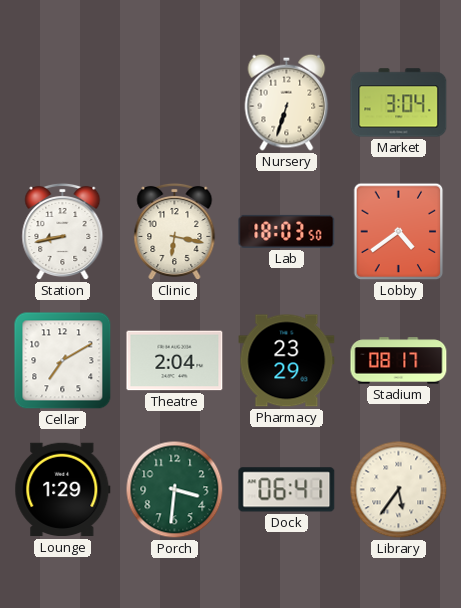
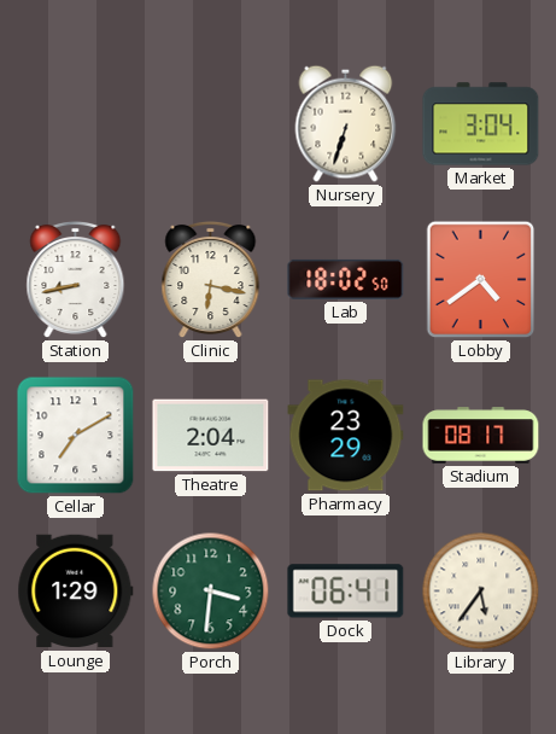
Lab: 18:03 -> 18:02 (346, 279)
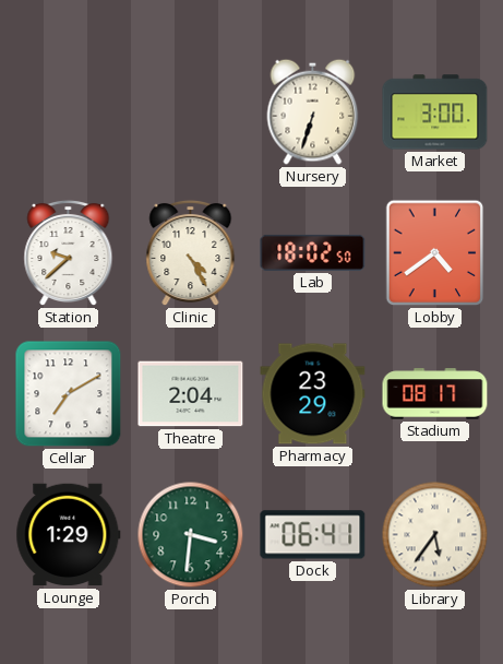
Market: 3:04 -> 3:00 (435, 112)
Station: 8:43 -> 9:38 (69, 253)
Clinic: 6:17 -> 4:25 (191, 253)
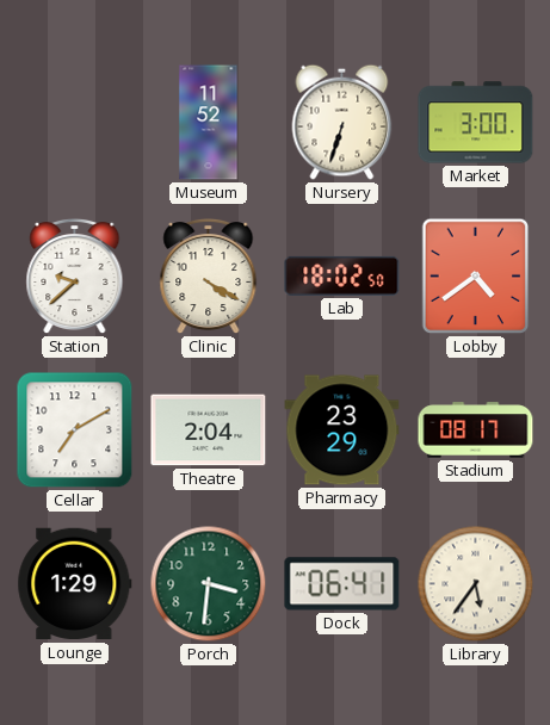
Museum: none -> 11:52 (209, 123)
Clinic: 4:25 -> 4:20 (209, 277)
